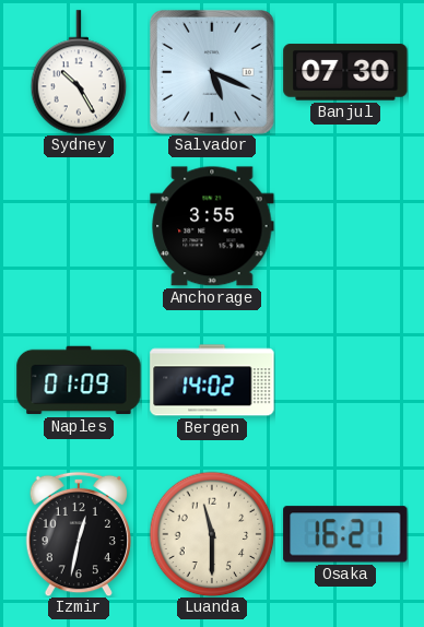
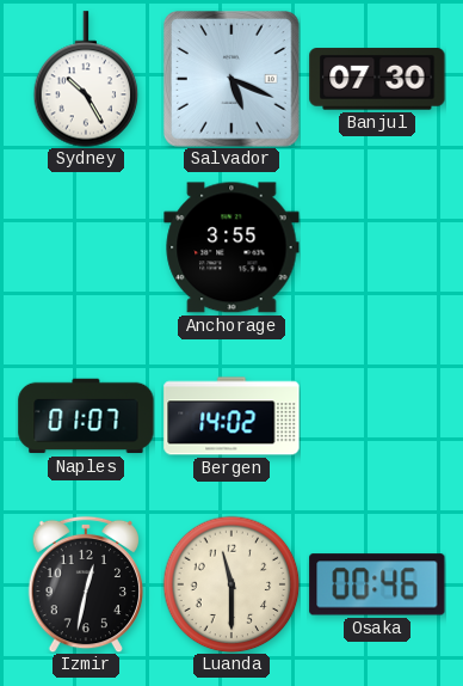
Naples: 01:09 -> 01:07 (86, 416)
Osaka: 16:21 -> 00:46 (377, 584)
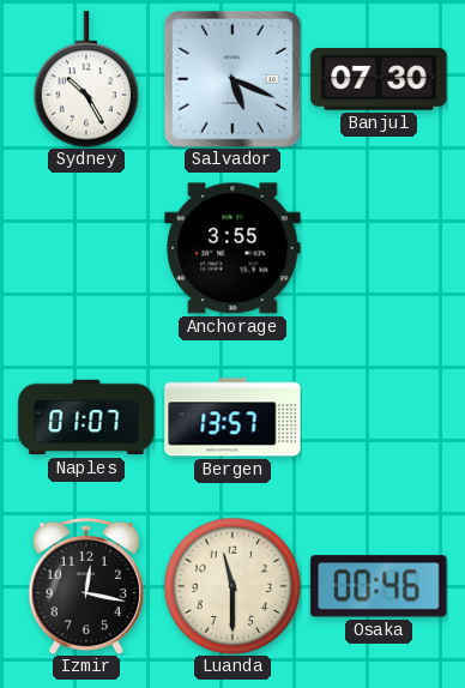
Bergen: 14:02 -> 13:57 (232, 417)
Izmir: 12:32 -> 12:17 (85, 586)
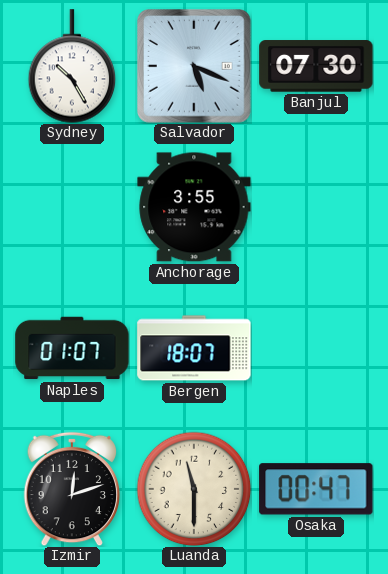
Bergen: 13:57 -> 18:07 (194, 348)
Izmir: 12:17 -> 12:12 (71, 489)
Osaka: 00:46 -> 00:47 (316, 489)
